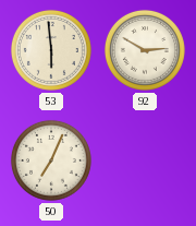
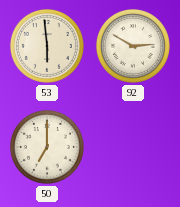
50: 7:04 -> 7:00 (47, 147)
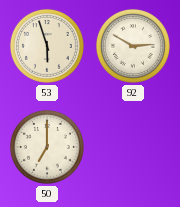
53: 5:59 -> 5:57 (47, 46)
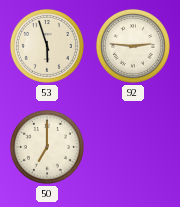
92: 2:50 -> 2:46 (133, 46)
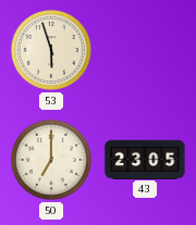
92: 2:46 -> none (133, 46)
43: none -> 23:05 (145, 159)
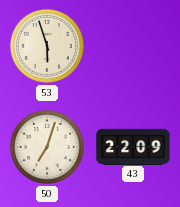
50: 7:00 -> 7:03 (47, 147)
43: 23:05 -> 22:09 (133, 146)
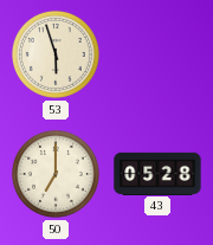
50: 7:03 -> 7:00 (56, 174)
43: 22:09 -> 05:28 (157, 173)
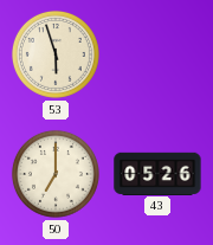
43: 05:28 -> 05:26 (157, 173)
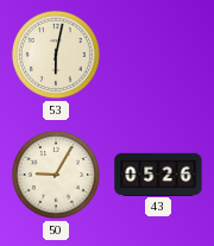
53: 5:57 -> 6:02 (56, 55)
50: 7:00 -> 9:05 (56, 175)
